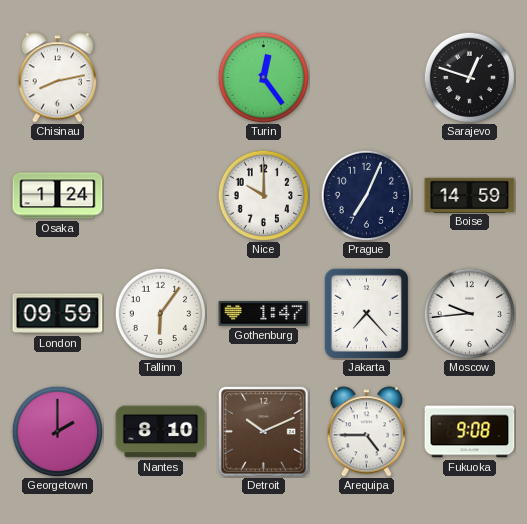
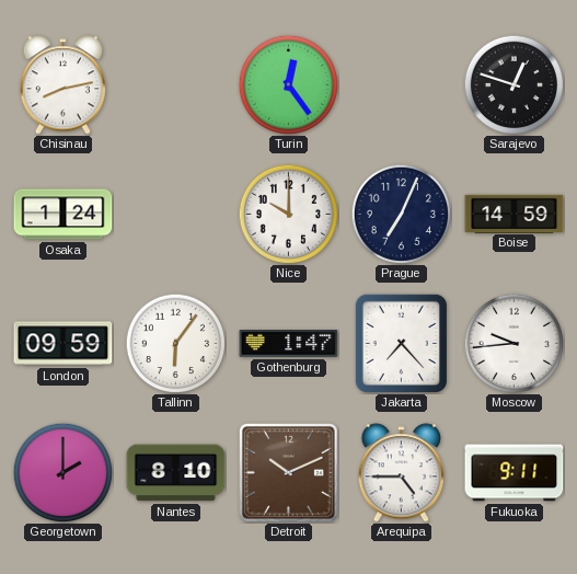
Fukuoka: 9:08 -> 9:11 (515, 473)
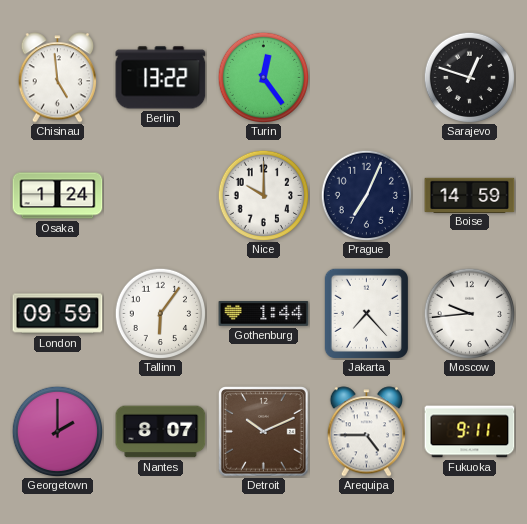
Chisinau: 8:13 -> 4:59 (57, 78)
Berlin: none -> 13:22 (161, 78)
Gothenburg: 1:47 -> 1:44 (264, 314)
Nantes: 8:10 -> 8:07 (161, 432)
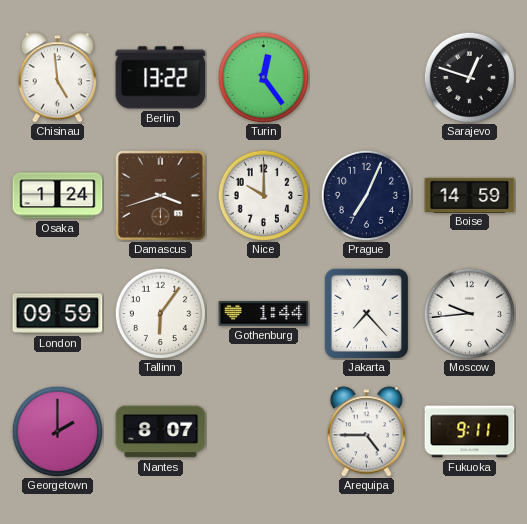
Damascus: none -> 3:42 (161, 196)
Detroit: 10:11 -> none (264, 432)
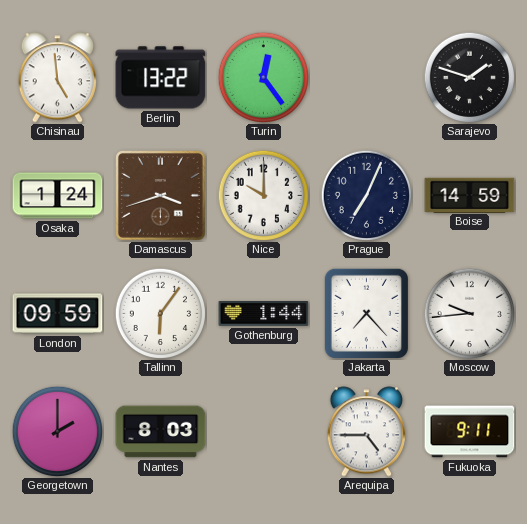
Sarajevo: 12:48 -> 1:48 (469, 77)
Nantes: 8:07 -> 8:03 (161, 432)
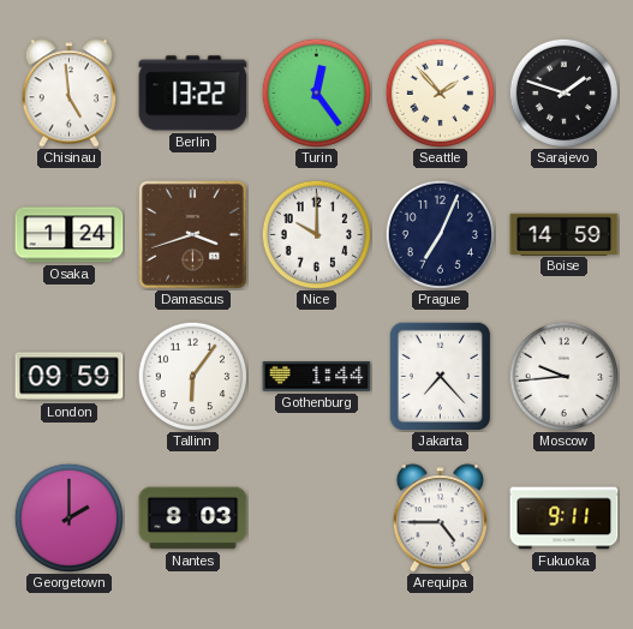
Seattle: none -> 1:53 (440, 92)
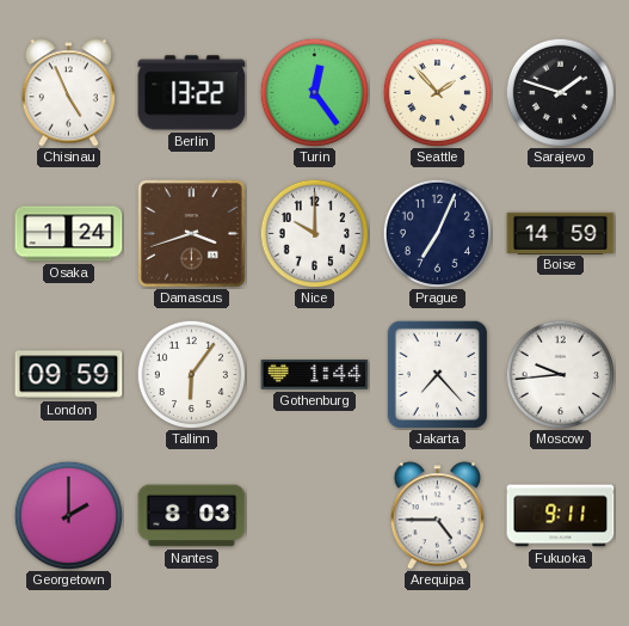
Chisinau: 4:59 -> 4:56 (68, 93)
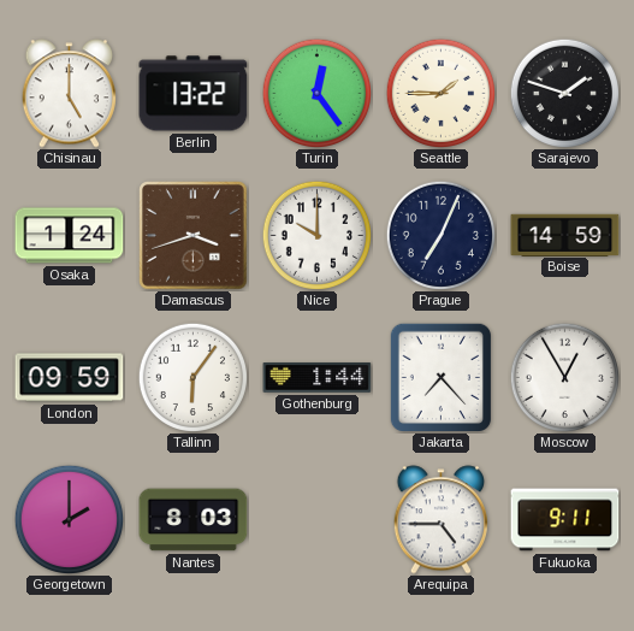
Chisinau: 4:56 -> 5:00 (69, 94)
Seattle: 1:53 -> 1:45 (440, 93)
Moscow: 9:44 -> 12:55 (564, 377)
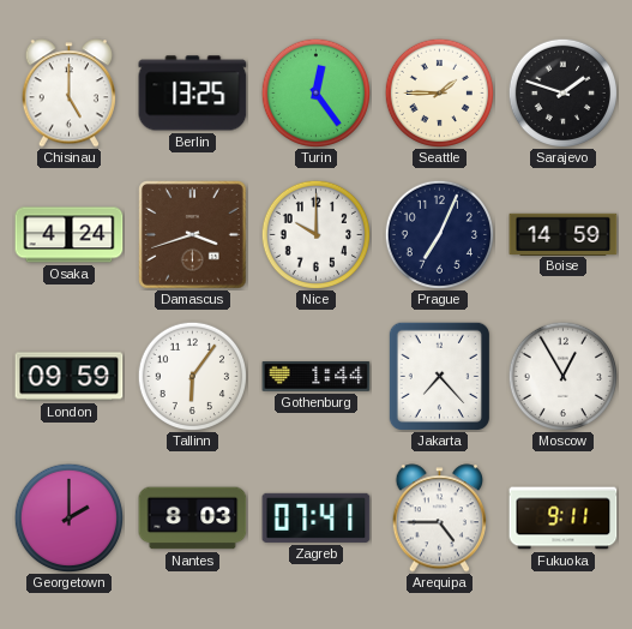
Berlin: 13:22 -> 13:25 (193, 94)
Osaka: 1:24 -> 4:24 (70, 235)
Zagreb: none -> 07:41 (317, 517)
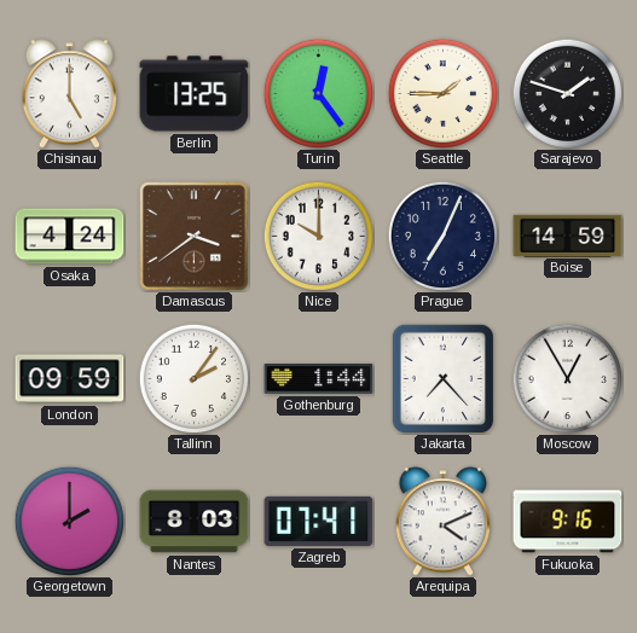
Damascus: 3:42 -> 3:39 (195, 237)
Tallinn: 6:06 -> 2:06 (193, 378)
Arequipa: 4:45 -> 4:11 (442, 522)
Fukuoka: 9:11 -> 9:16 (568, 522)
